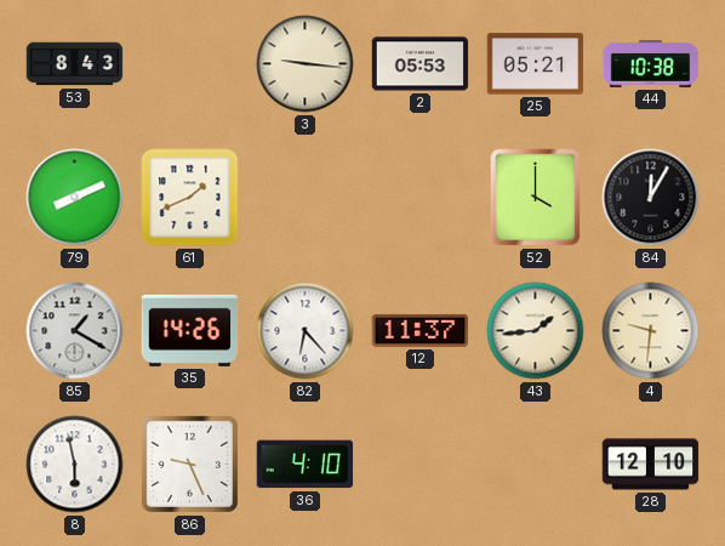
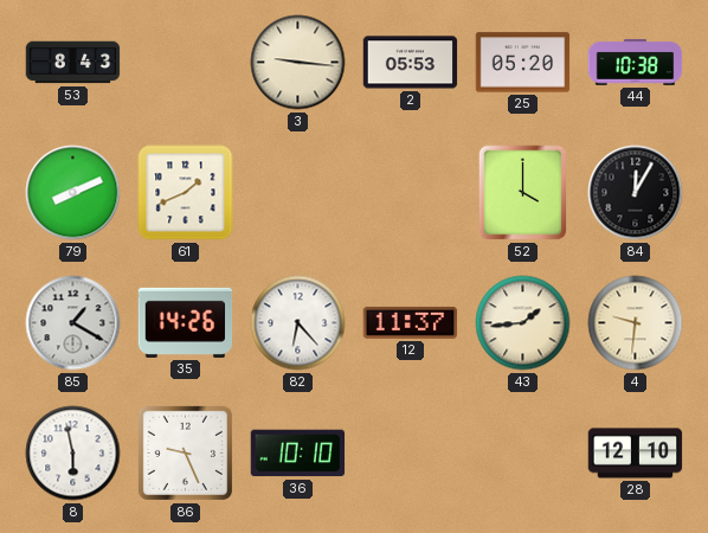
25: 05:21 -> 05:20 (523, 63)
36: 4:10 -> 10:10 (298, 454)
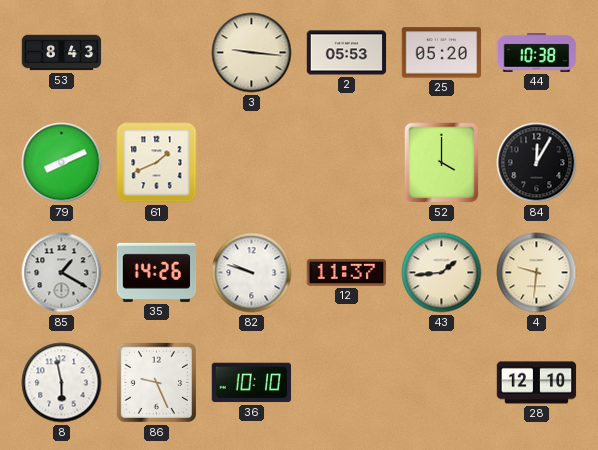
82: 6:23 -> 9:48 (252, 273)
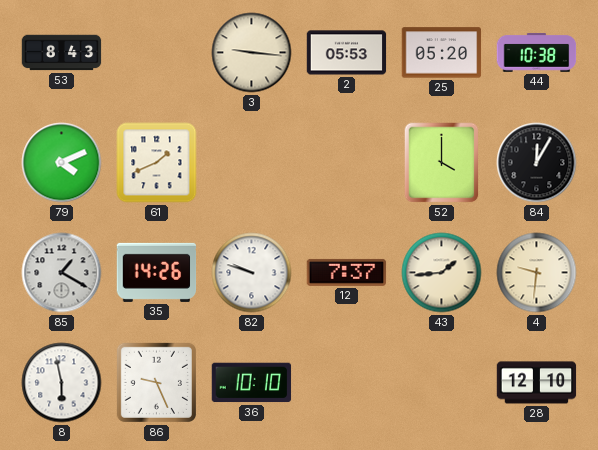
79: 8:11 -> 4:11 (62, 163)
12: 11:37 -> 7:37 (347, 272)
